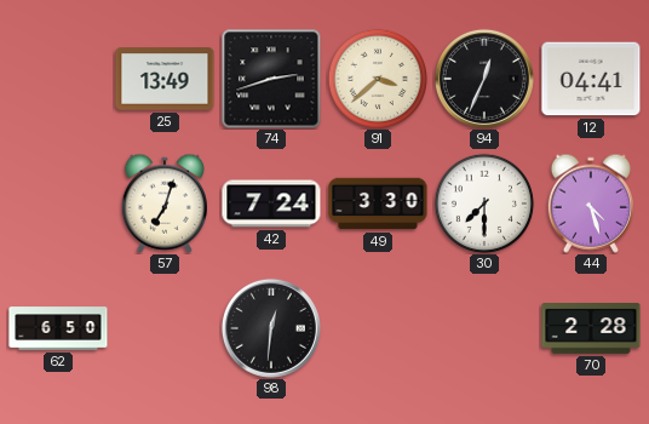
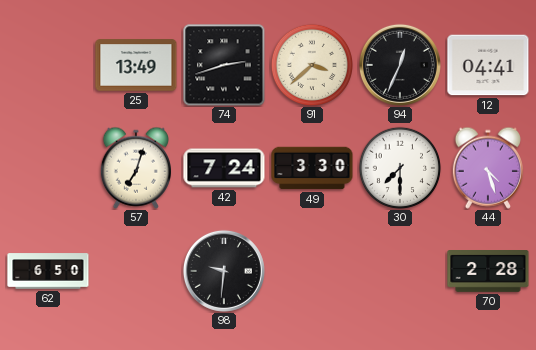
98: 12:31 -> 9:31 (224, 271)
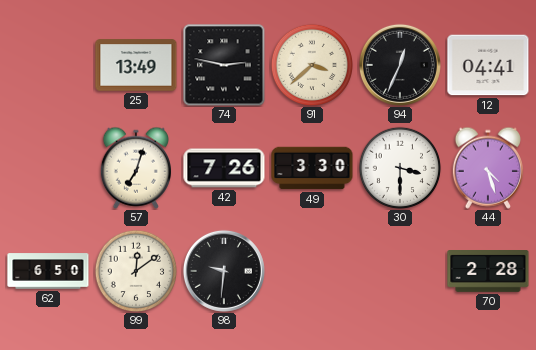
74: 2:42 -> 2:47 (224, 65)
42: 7:24 -> 7:26 (224, 168)
30: 7:30 -> 3:30 (399, 167)
99: none -> 12:09 (135, 270)
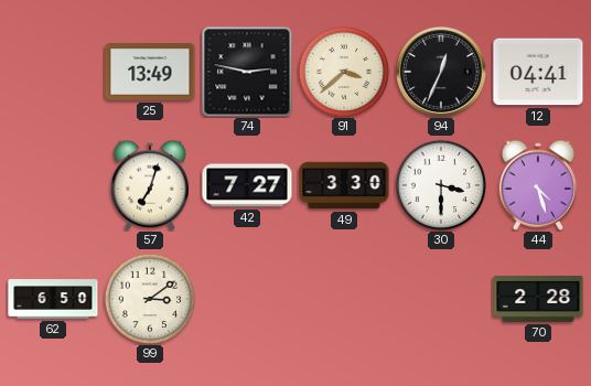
42: 7:26 -> 7:27 (247, 185)
99: 12:09 -> 3:09 (149, 298)
98: 9:31 -> none (224, 271)
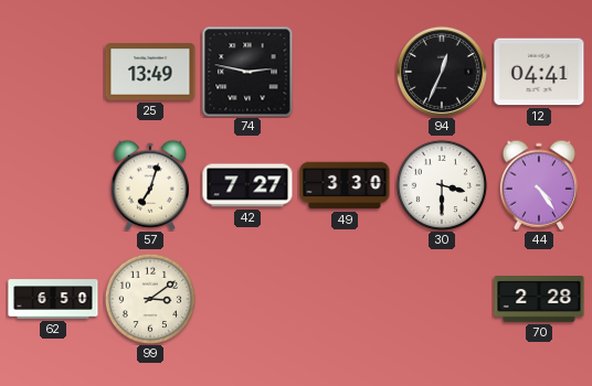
91: 3:38 -> none (343, 71)
44: 4:27 -> 4:24 (539, 185)
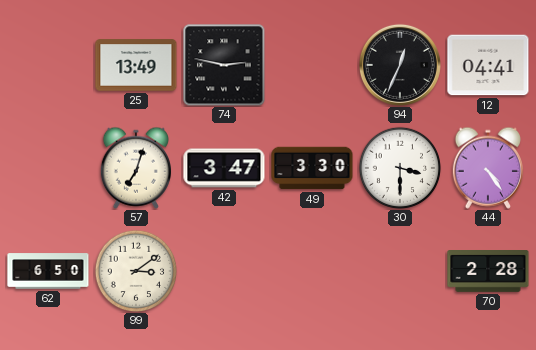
42: 7:27 -> 3:47 (224, 168)
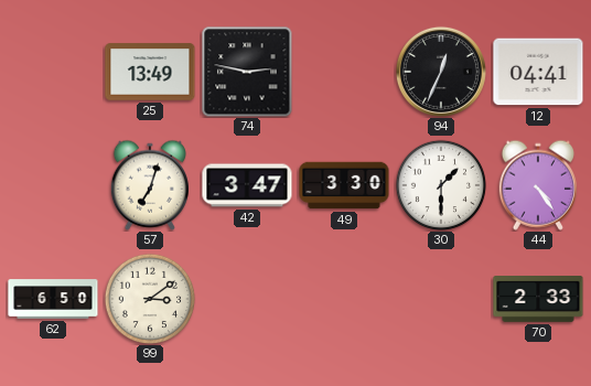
30: 3:30 -> 1:30 (440, 184)
70: 2:28 -> 2:33 (538, 300)
